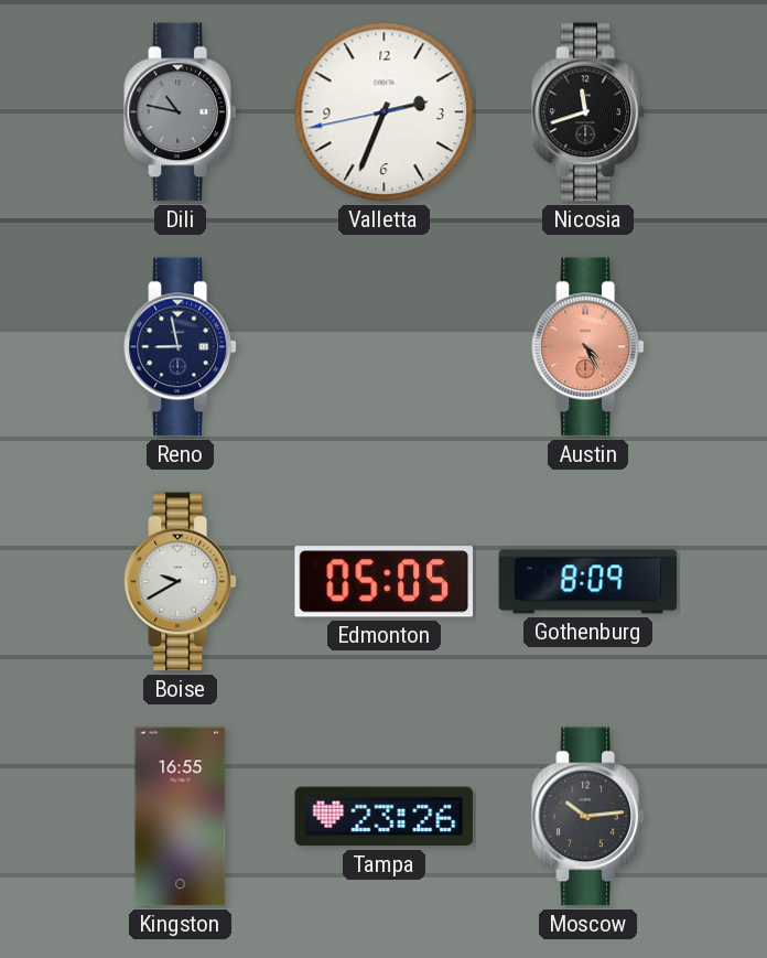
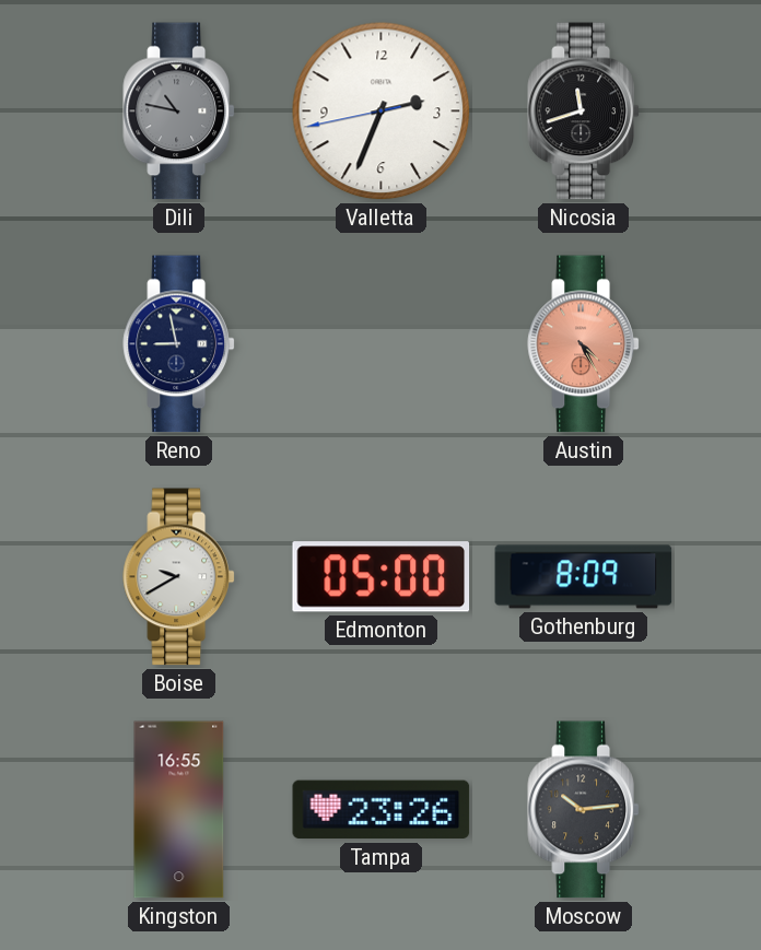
Edmonton: 05:05 -> 05:00 (382, 577)
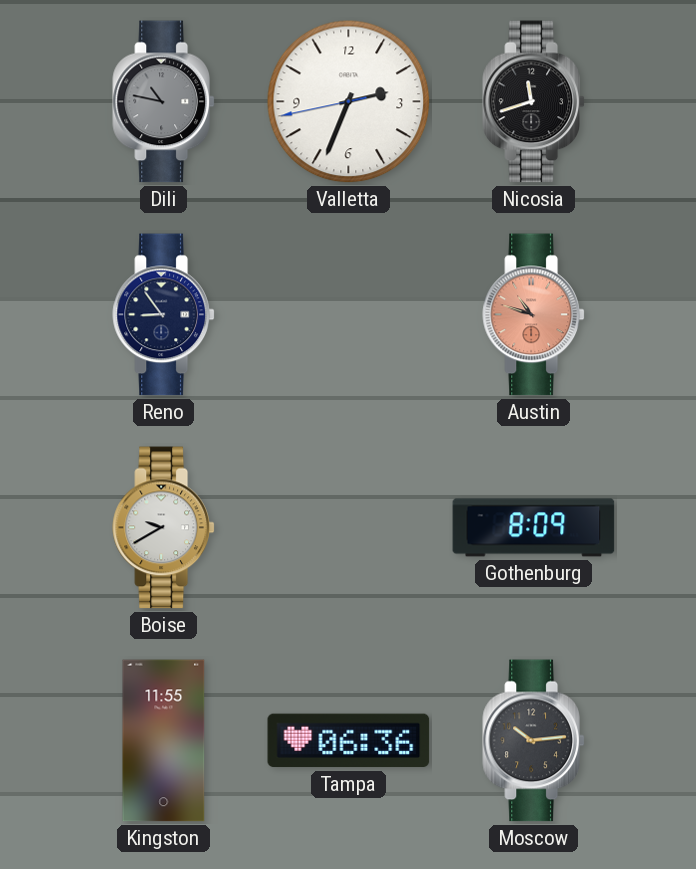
Reno: 8:58 -> 8:54 (163, 315)
Austin: 4:25 -> 10:48 (533, 315)
Edmonton: 05:00 -> none (382, 577)
Kingston: 16:55 -> 11:55 (164, 741)
Tampa: 23:26 -> 06:36 (349, 741)
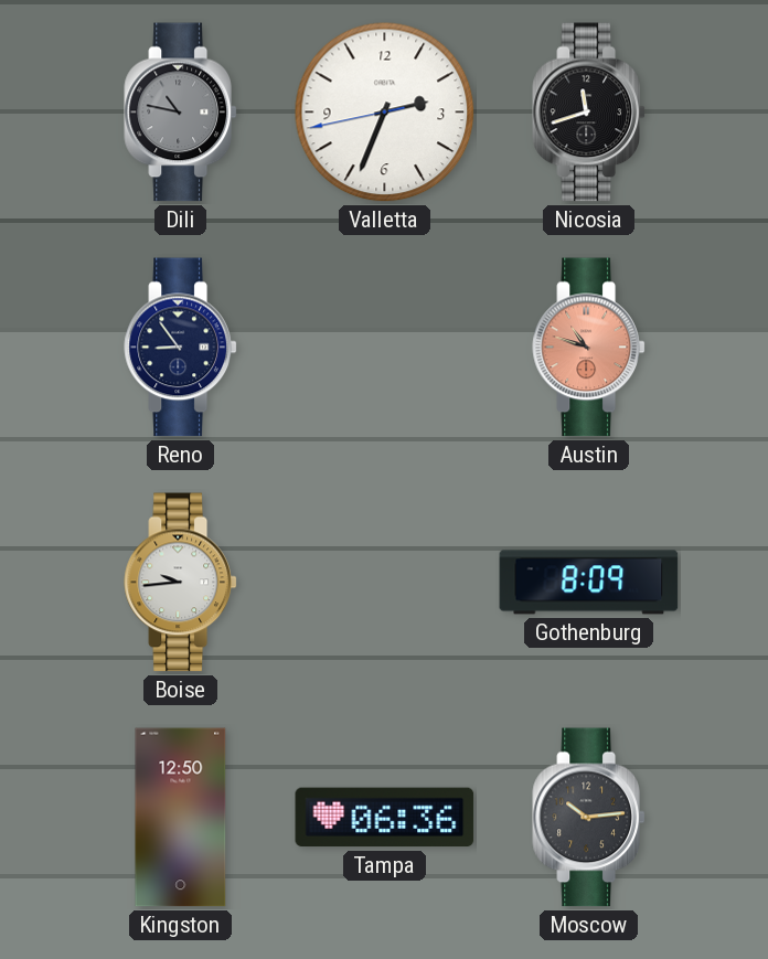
Boise: 9:40 -> 9:44 (180, 583)
Kingston: 11:55 -> 12:50 (181, 818)
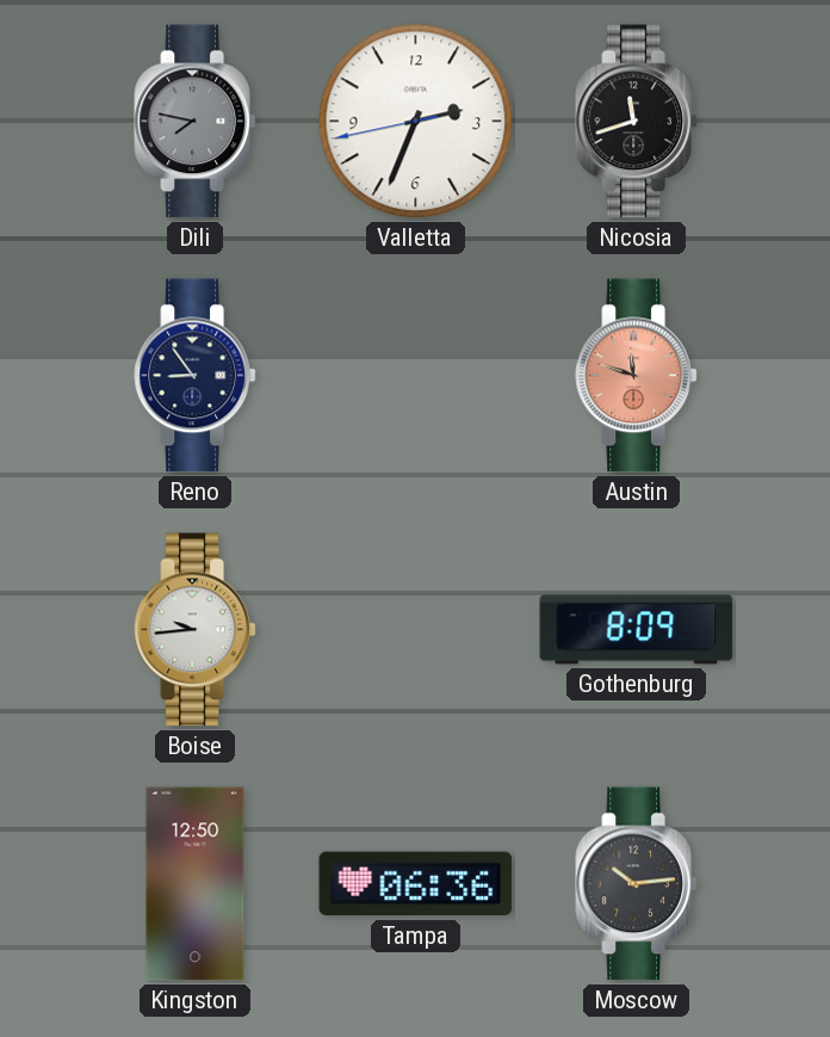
Dili: 10:47 -> 7:47 (194, 122)
Austin: 10:48 -> 11:48 (636, 376)
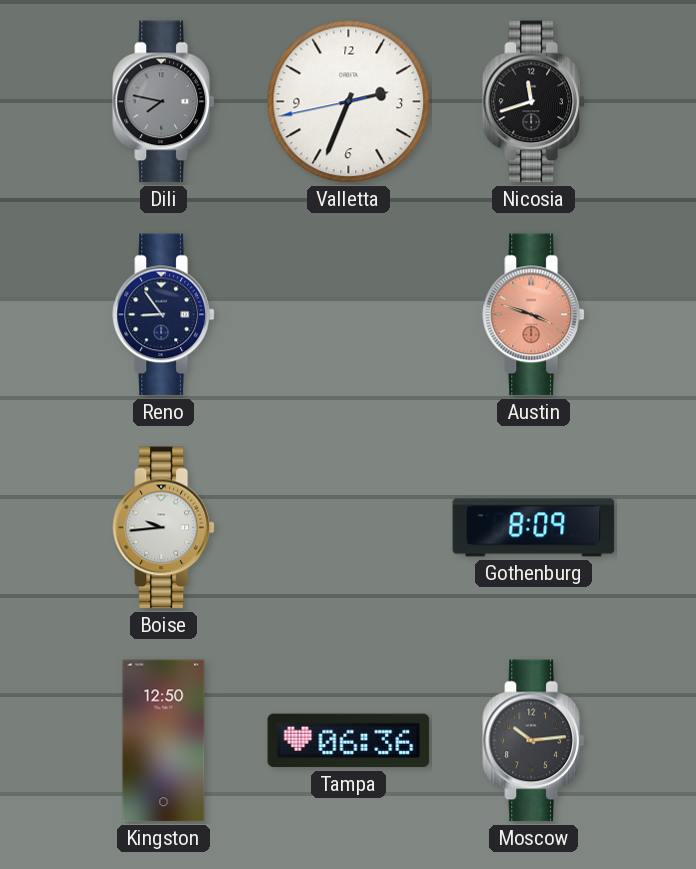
Austin: 11:48 -> 3:48 (533, 315)
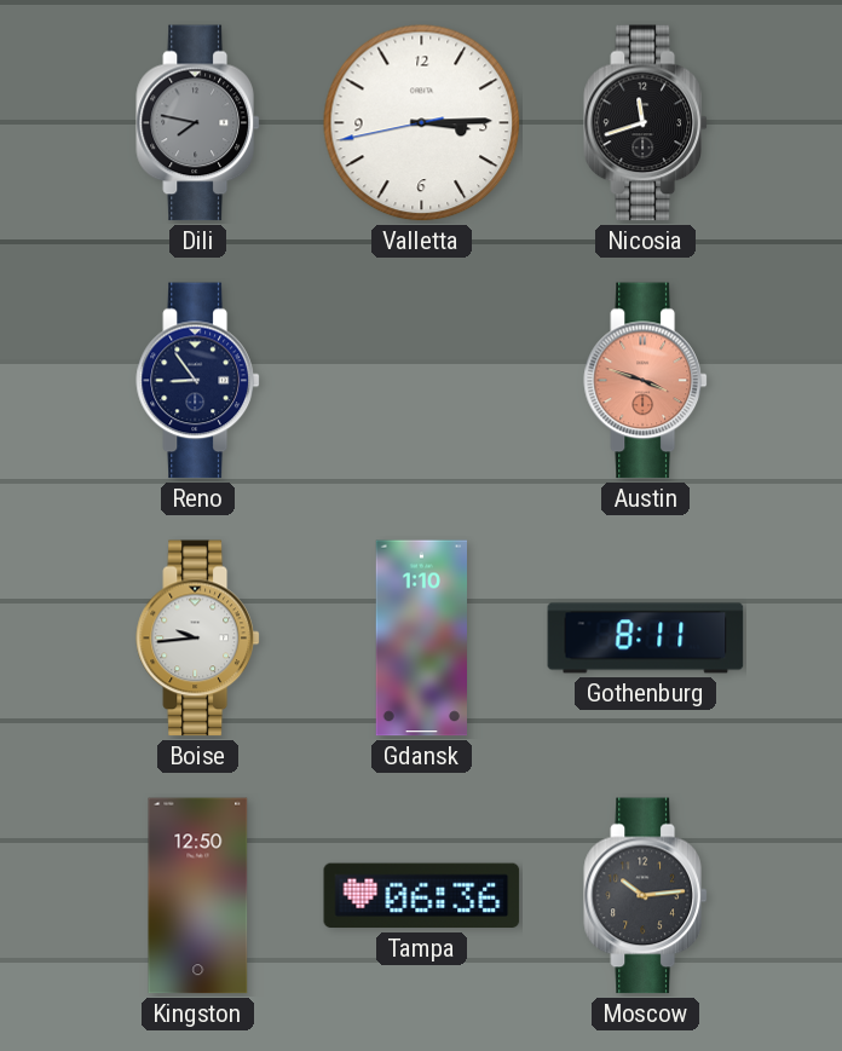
Valletta: 2:33 -> 3:14 (422, 123)
Gdansk: none -> 1:10 (421, 639)
Gothenburg: 8:09 -> 8:11 (646, 639)
